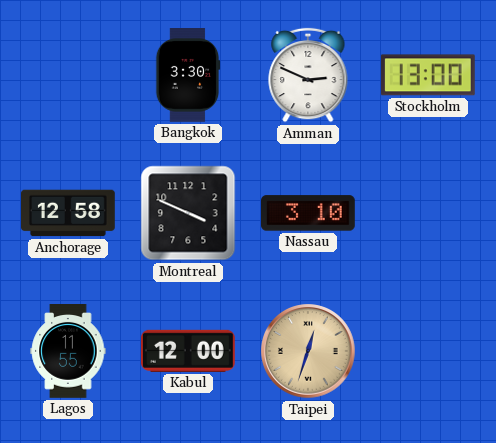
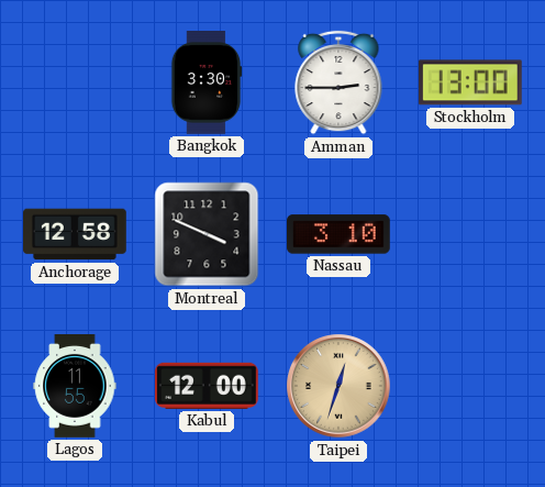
Amman: 2:49 -> 2:45 (338, 82)
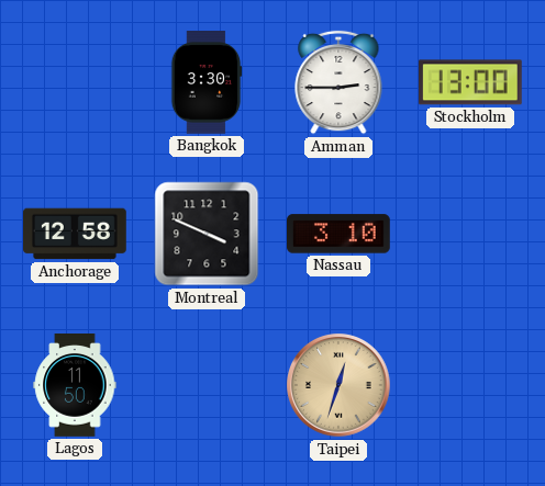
Lagos: 11:55 -> 11:50 (75, 386)
Kabul: 12:00 -> none (208, 386)
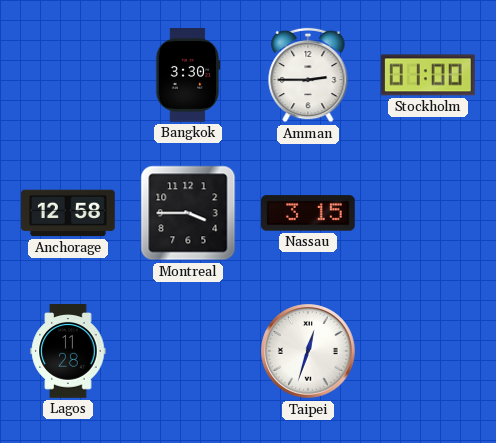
Stockholm: 13:00 -> 01:00 (428, 75)
Montreal: 3:49 -> 3:45 (188, 213)
Nassau: 3:10 -> 3:15 (309, 213)
Lagos: 11:50 -> 11:28 (68, 352)
Taipei dial: champagne -> white (308, 351)
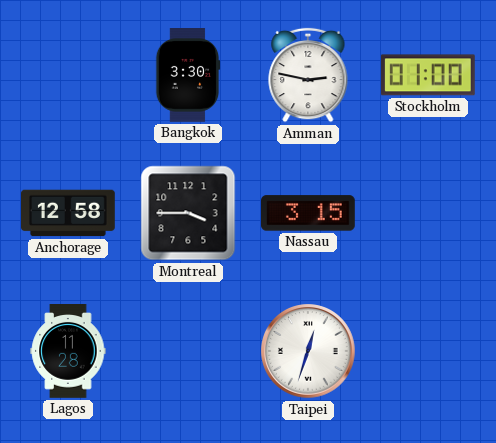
Amman: 2:45 -> 2:47 (308, 75)
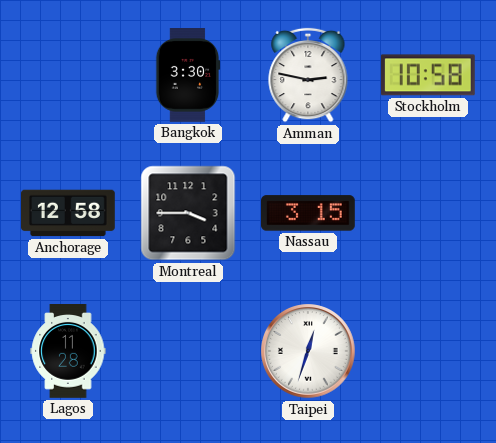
Stockholm: 01:00 -> 10:58 (428, 75)
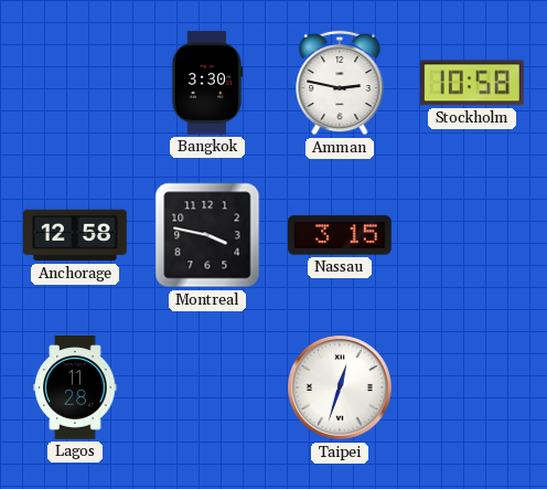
Montreal: 3:45 -> 3:47 (207, 235)
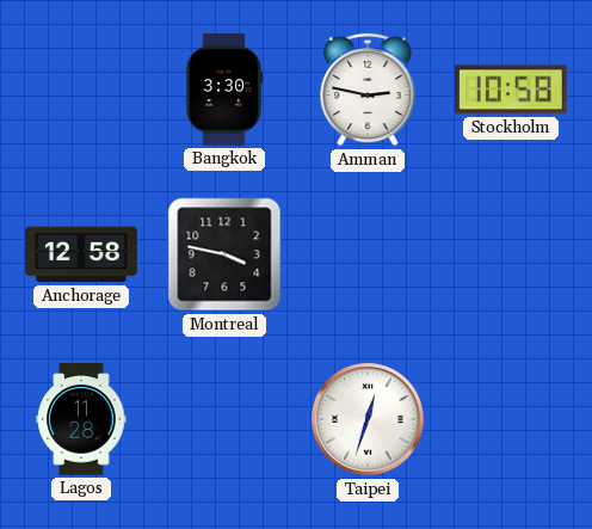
Nassau: 3:15 -> none (341, 235)
